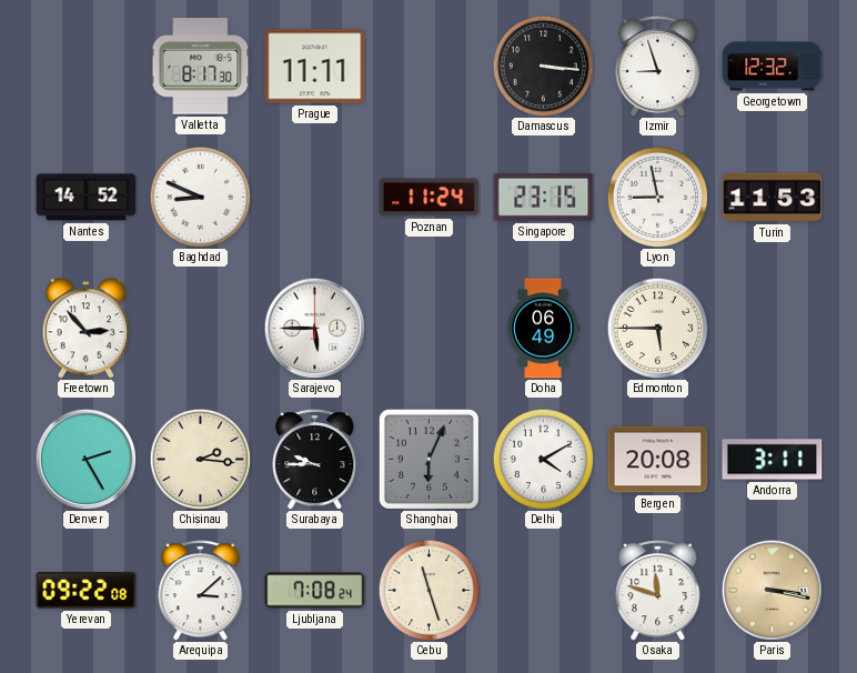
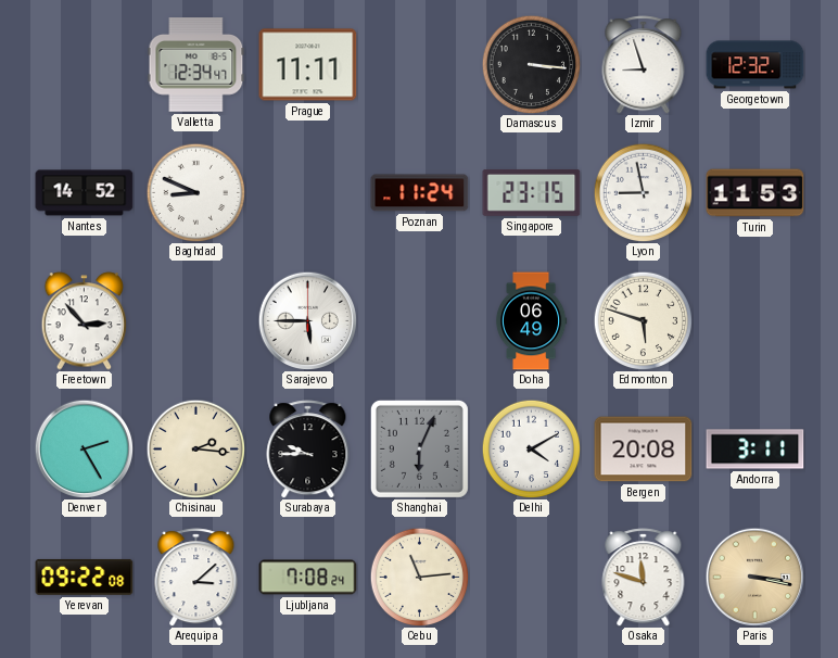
Valletta: 8:17 -> 12:34 (196, 65)
Edmonton: 5:45 -> 5:48 (643, 320)
Cebu: 11:27 -> 11:14 (419, 577)
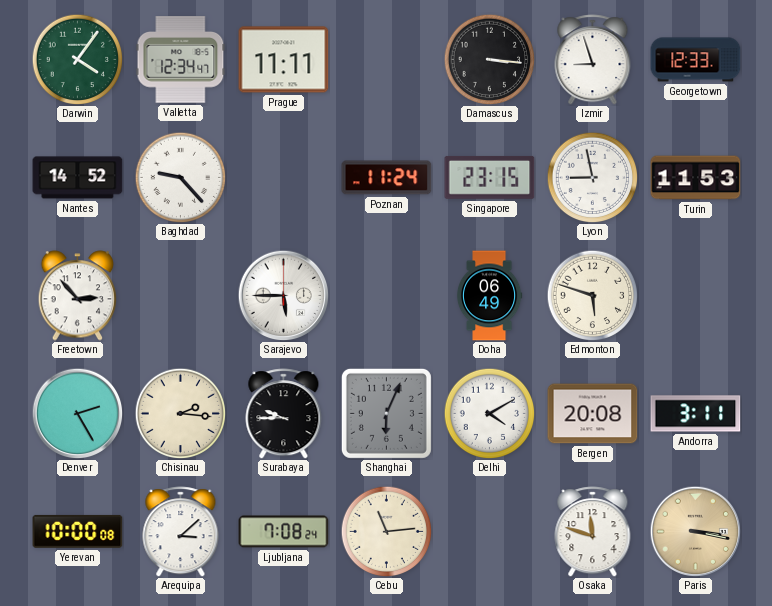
Darwin: none -> 4:06 (77, 59)
Georgetown: 12:32 -> 12:33 (696, 60)
Baghdad: 8:49 -> 9:23 (180, 177)
Yerevan: 09:22 -> 10:00 (78, 531)
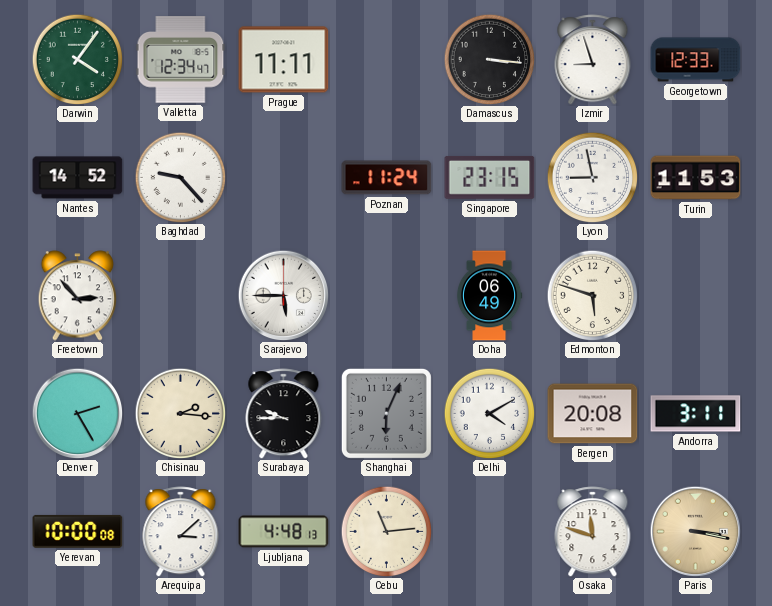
Ljubljana: 7:08 -> 4:48 (284, 532)
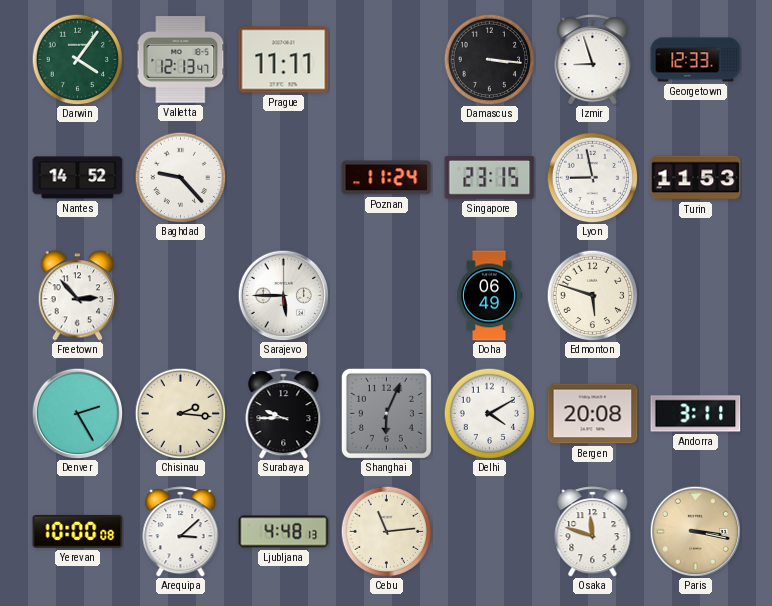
Valletta: 12:34 -> 12:13 (181, 60)
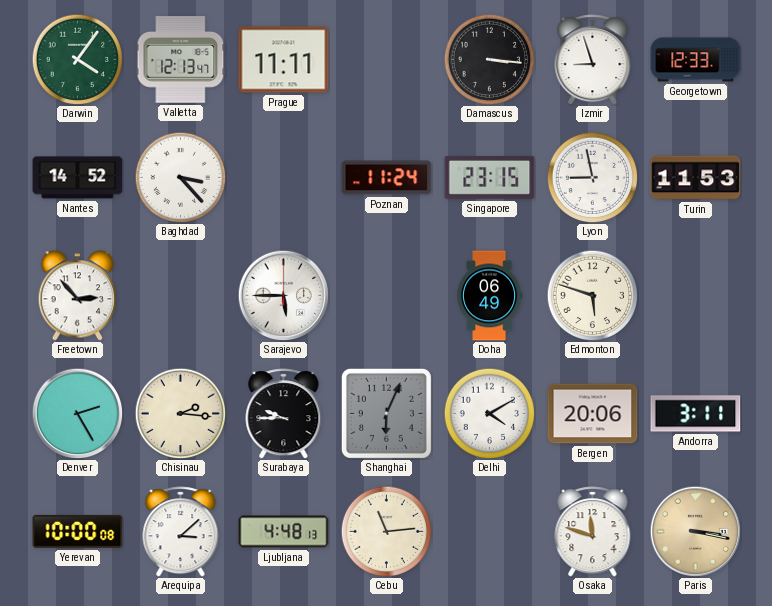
Baghdad: 9:23 -> 3:23 (180, 177)
Bergen: 20:08 -> 20:06 (593, 414)
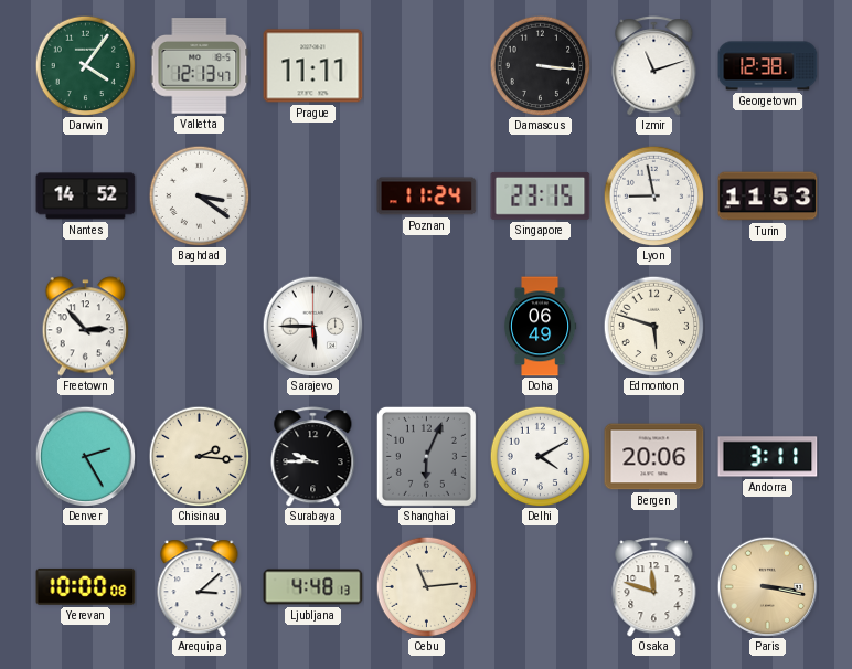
Izmir: 8:57 -> 11:12 (654, 66)
Georgetown: 12:33 -> 12:38 (768, 66)
Baghdad: 3:23 -> 3:21 (199, 195)
